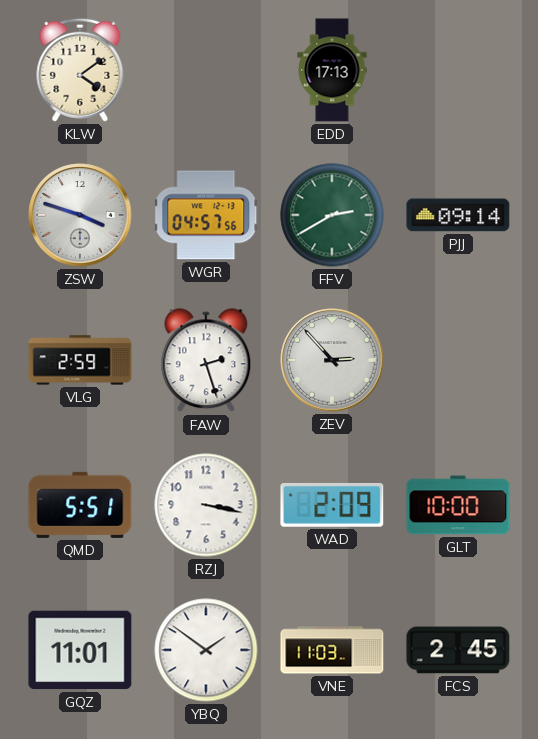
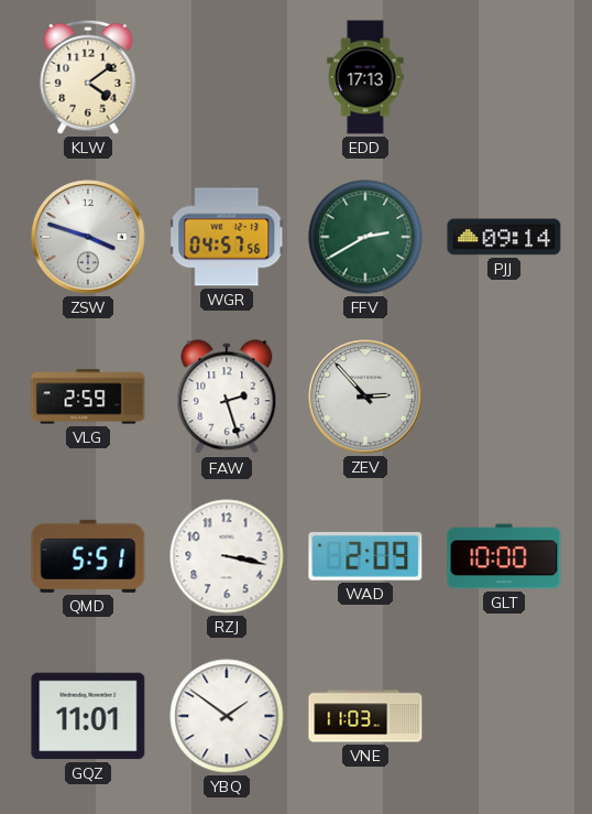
FCS: 2:45 -> none (458, 650)
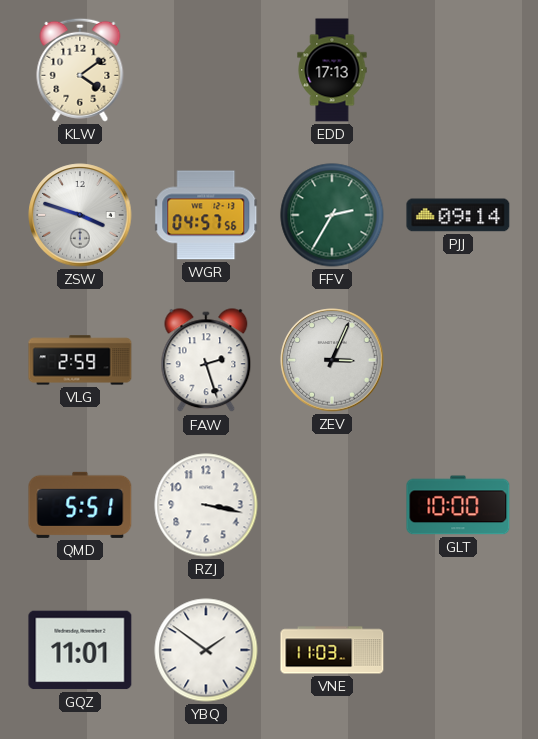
FFV: 2:40 -> 2:35 (332, 215)
ZEV: 2:53 -> 3:04 (332, 360)
WAD: 2:09 -> none (365, 556)
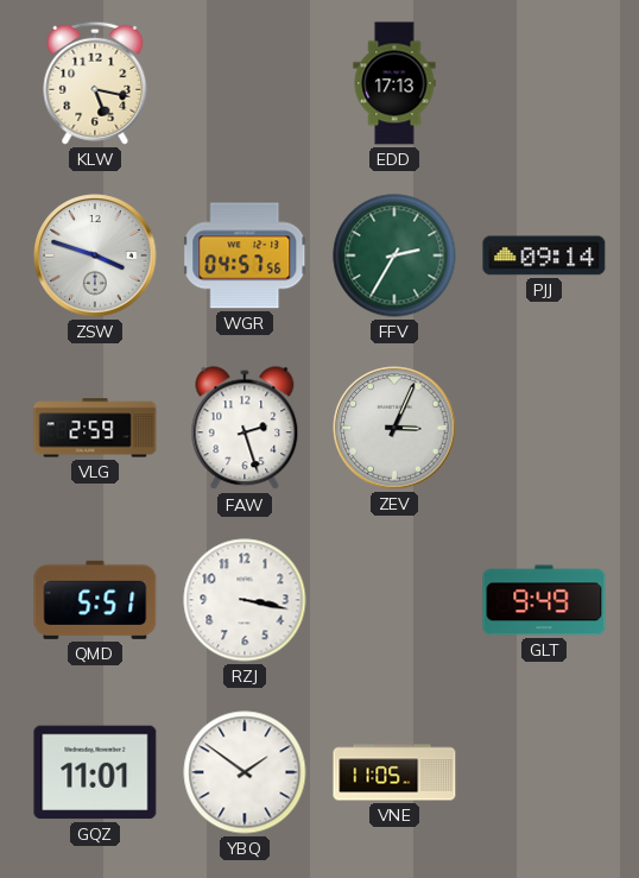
KLW: 4:09 -> 5:17 (95, 83)
GLT: 10:00 -> 9:49 (544, 600)
VNE: 11:03 -> 11:05 (394, 772)
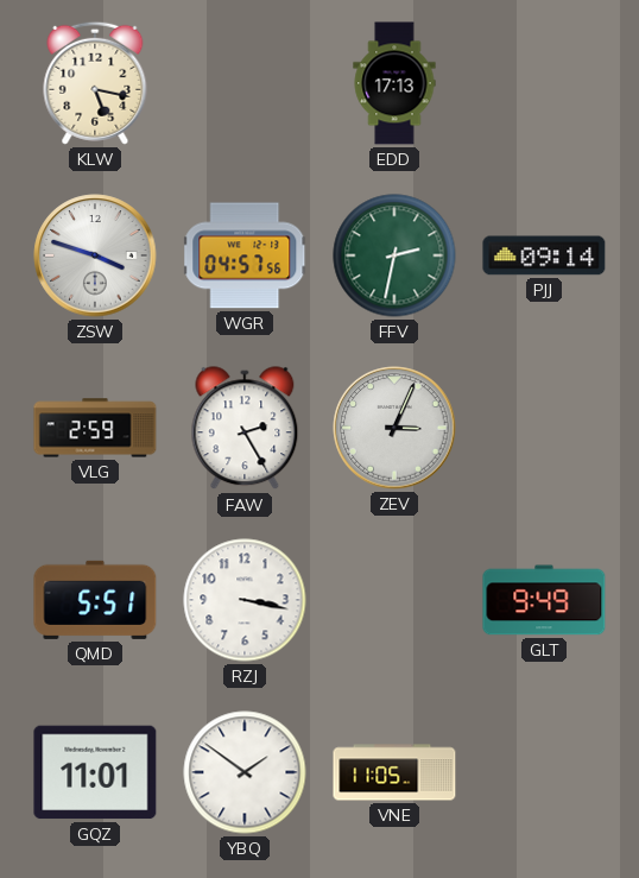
FFV: 2:35 -> 2:32 (394, 255)
FAW: 2:27 -> 2:25 (245, 429)
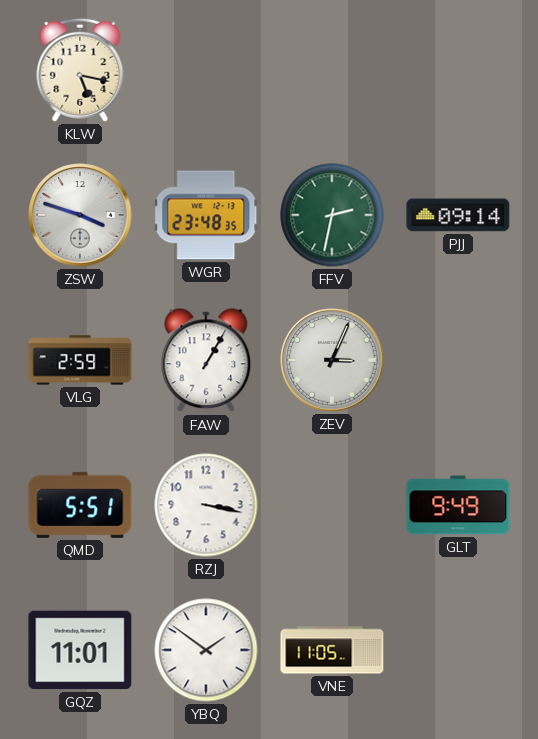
EDD: 17:13 -> none (394, 83)
WGR: 04:57 -> 23:48 (207, 215)
FAW: 2:25 -> 1:05 (206, 361)
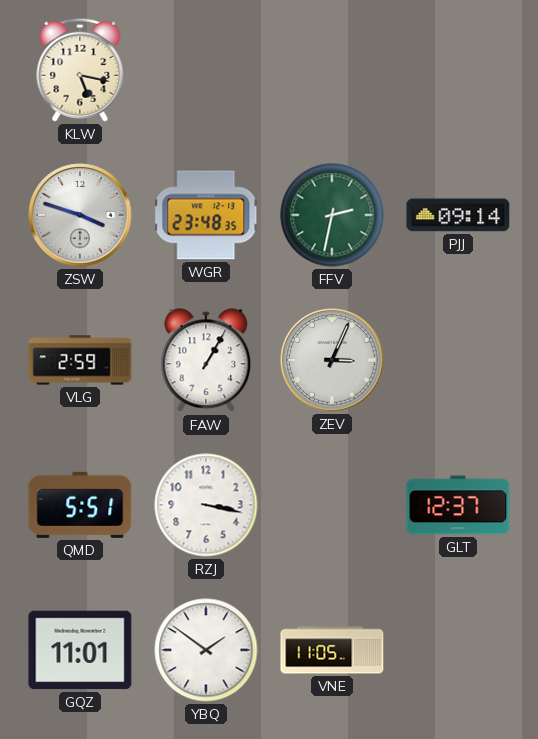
GLT: 9:49 -> 12:37 (458, 505)
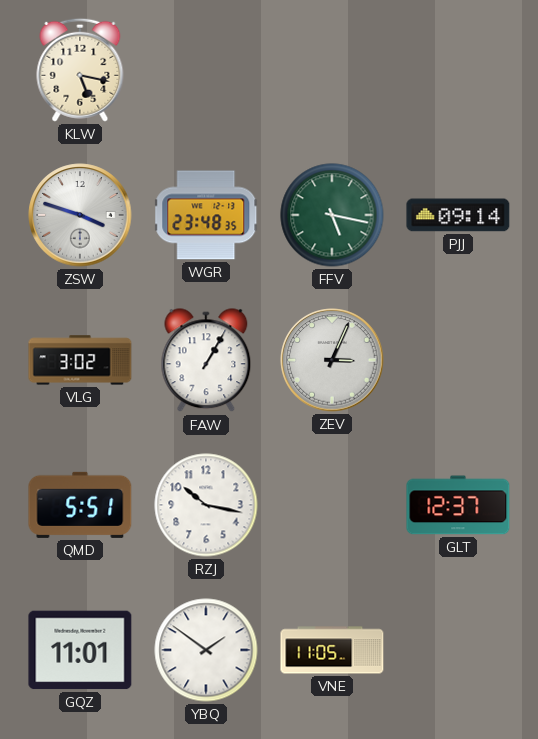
FFV: 2:32 -> 5:17 (332, 215)
VLG: 2:59 -> 3:02 (80, 360)
RZJ: 3:17 -> 10:17 (206, 505)
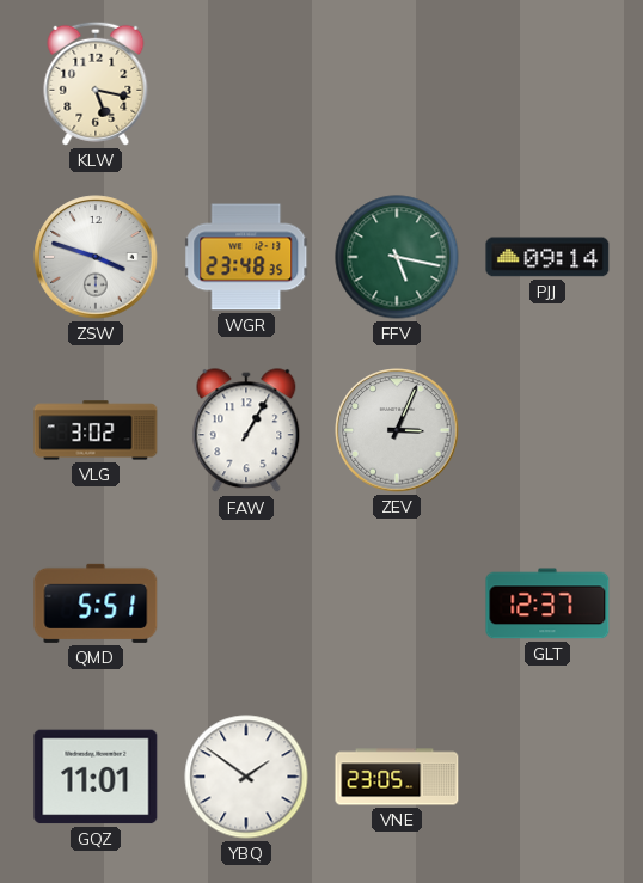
RZJ: 10:17 -> none (206, 505)
VNE: 11:05 -> 23:05 (397, 777)
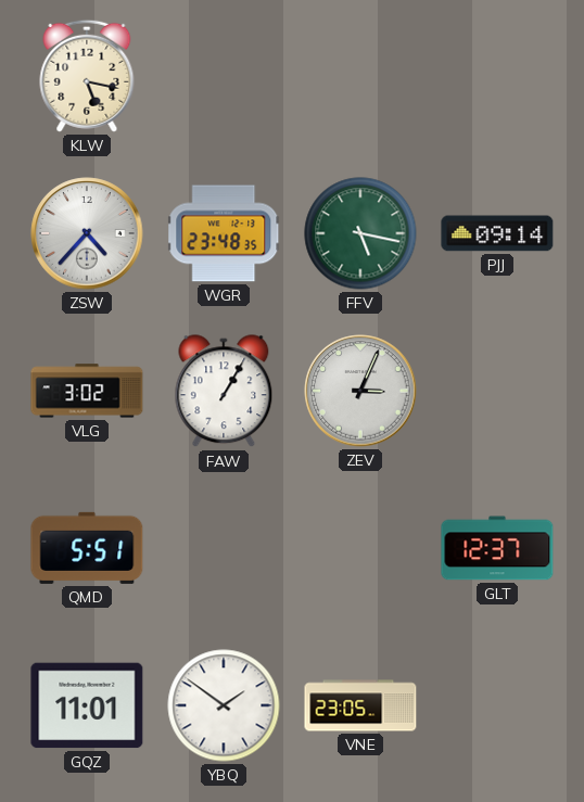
ZSW: 3:48 -> 4:37 (87, 233)
